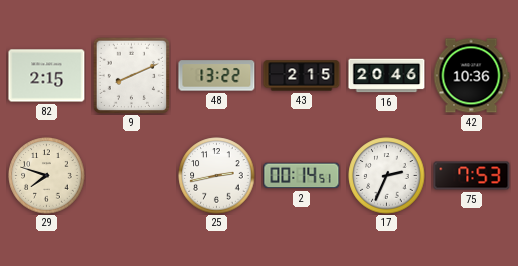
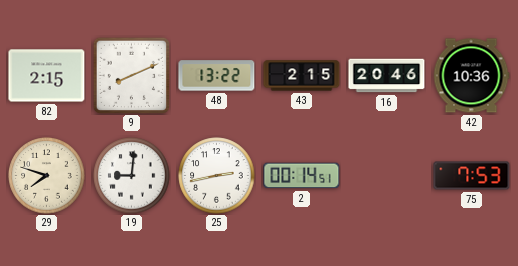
19: none -> 9:01 (132, 176)
17: 2:34 -> none (387, 176)
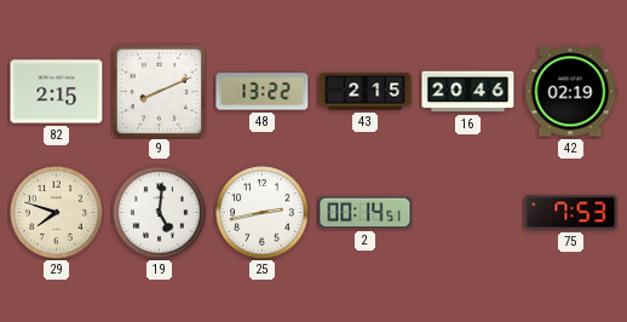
42: 10:36 -> 02:19 (570, 92)
19: 9:01 -> 5:01 (160, 213)
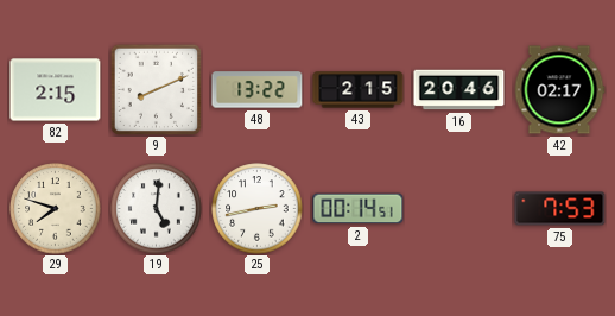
42: 02:19 -> 02:17 (559, 90)
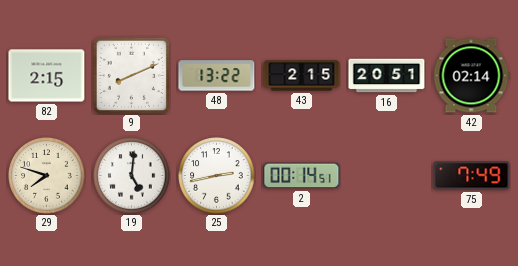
16: 20:46 -> 20:51 (387, 76)
42: 02:17 -> 02:14 (471, 76)
75: 7:53 -> 7:49 (472, 176)
